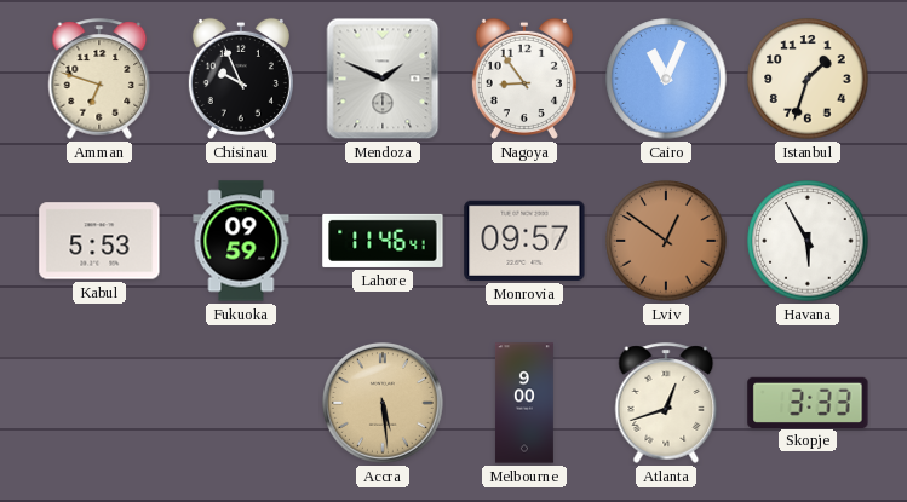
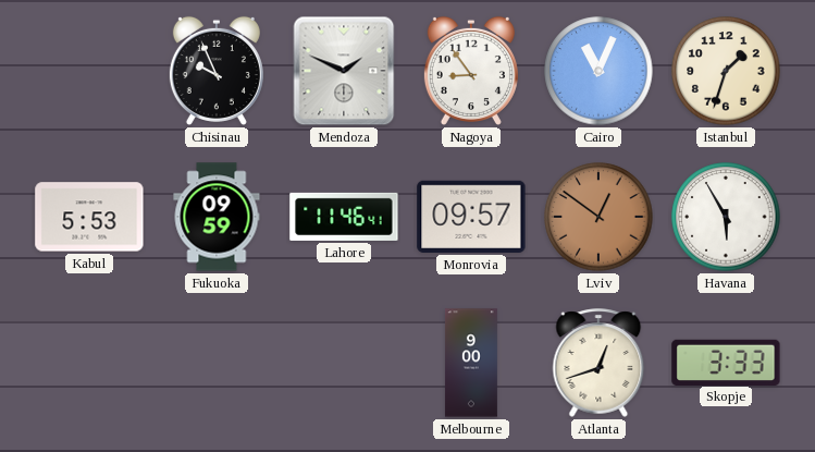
Amman: 6:48 -> none (99, 79)
Accra: 5:29 -> none (384, 404)
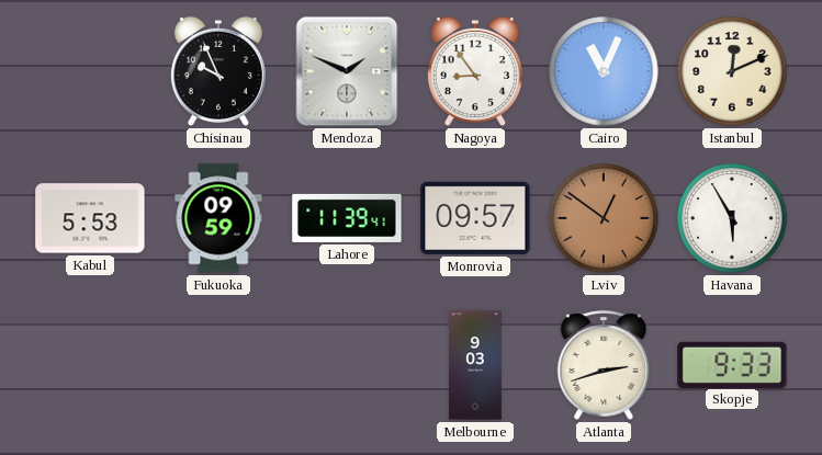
Istanbul: 1:33 -> 12:11 (732, 71)
Lahore: 11:46 -> 11:39 (347, 218)
Melbourne: 9:00 -> 9:03 (475, 365)
Atlanta: 12:42 -> 2:42 (604, 365)
Skopje: 3:33 -> 9:33 (732, 364)
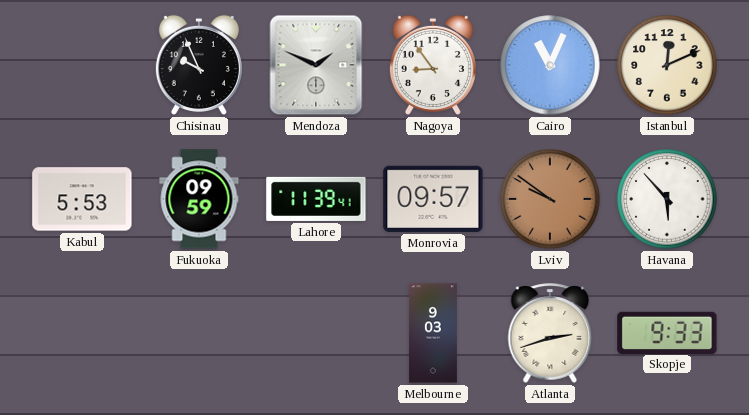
Lviv: 12:51 -> 9:51 (550, 199)
Havana: 5:55 -> 5:53 (667, 199)
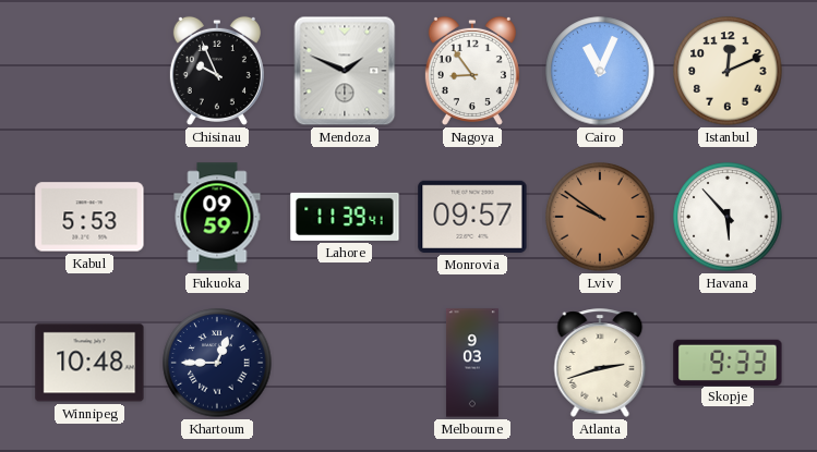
Winnipeg: none -> 10:48 (89, 363)
Khartoum: none -> 12:45 (217, 363)
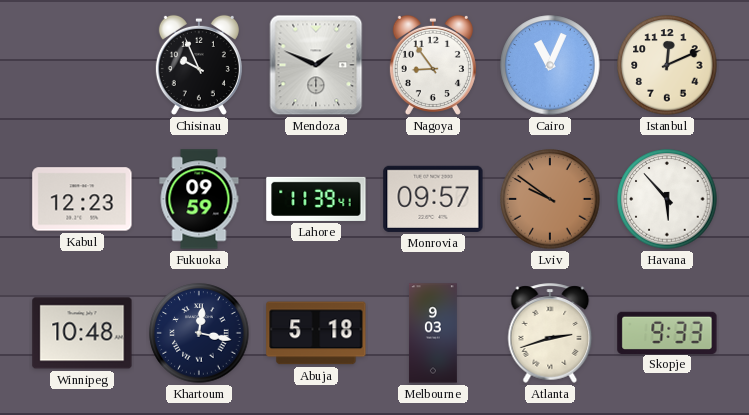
Kabul: 5:53 -> 12:23 (82, 199)
Khartoum: 12:45 -> 12:17 (199, 333)
Abuja: none -> 5:18 (316, 333)
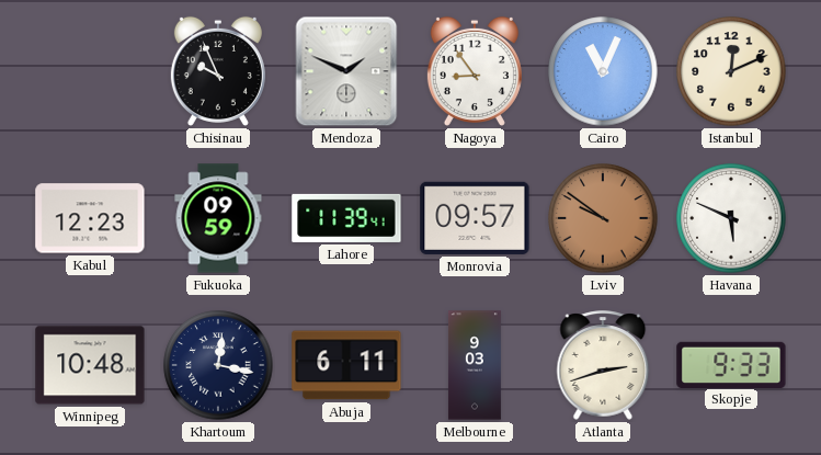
Havana: 5:53 -> 5:49 (731, 218)
Abuja: 5:18 -> 6:11 (346, 365)
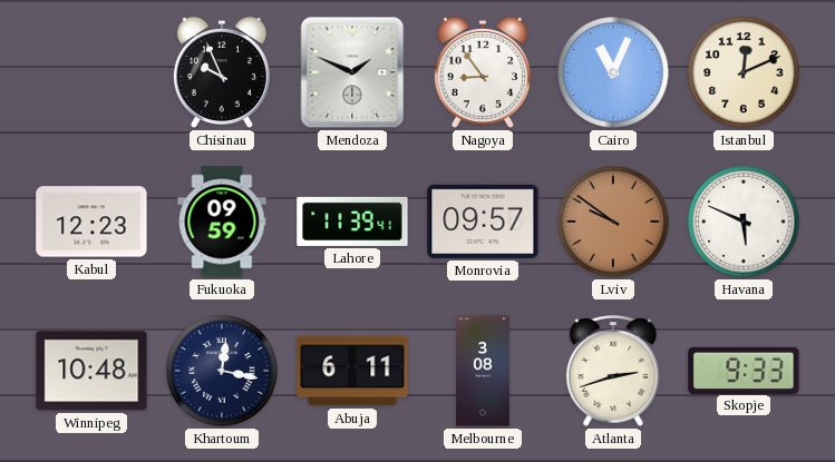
Melbourne: 9:03 -> 3:08 (483, 371)
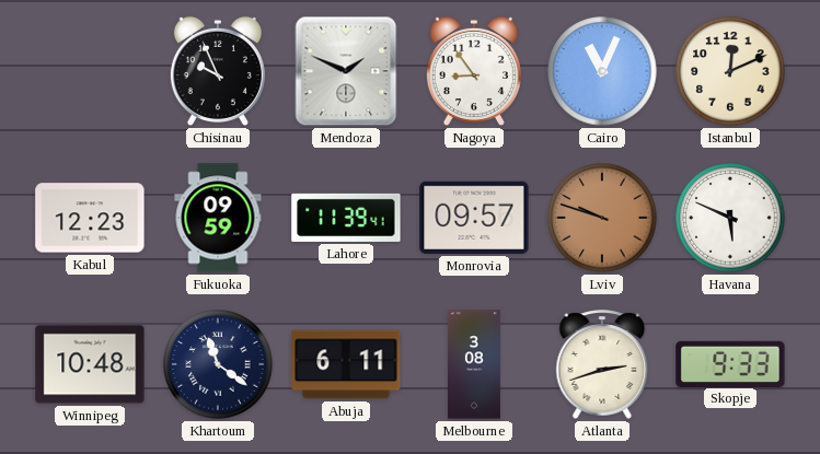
Lviv: 9:51 -> 9:48 (602, 218)
Khartoum: 12:17 -> 11:21 (218, 364)
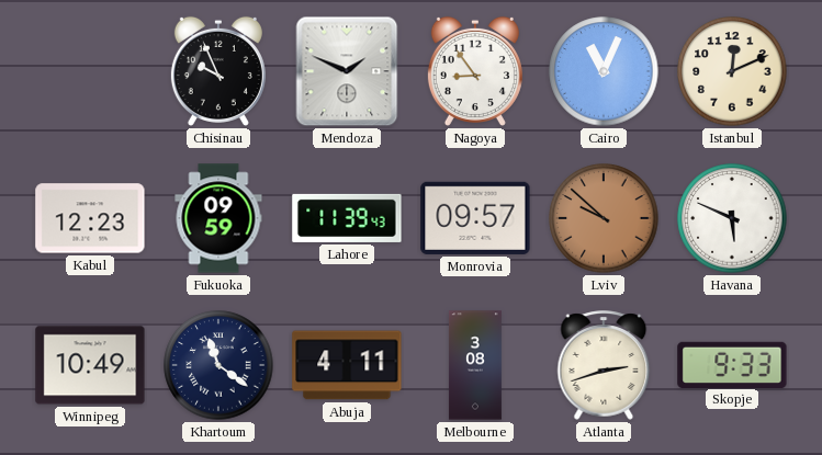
Lahore: 11:39:41 -> 11:39:43 (347, 218)
Lviv: 9:48 -> 9:52 (604, 218)
Winnipeg: 10:48 -> 10:49 (90, 365)
Abuja: 6:11 -> 4:11 (347, 365)
